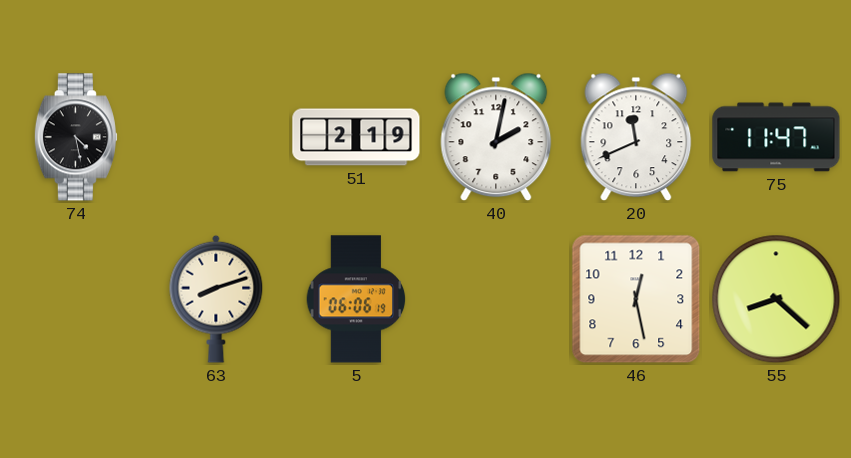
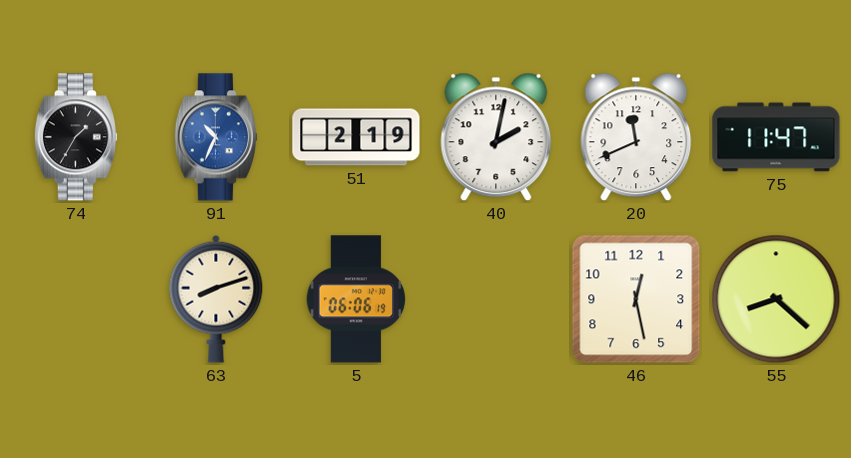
74: 4:28 -> 1:35 (76, 137)
91: none -> 10:34 (216, 137)
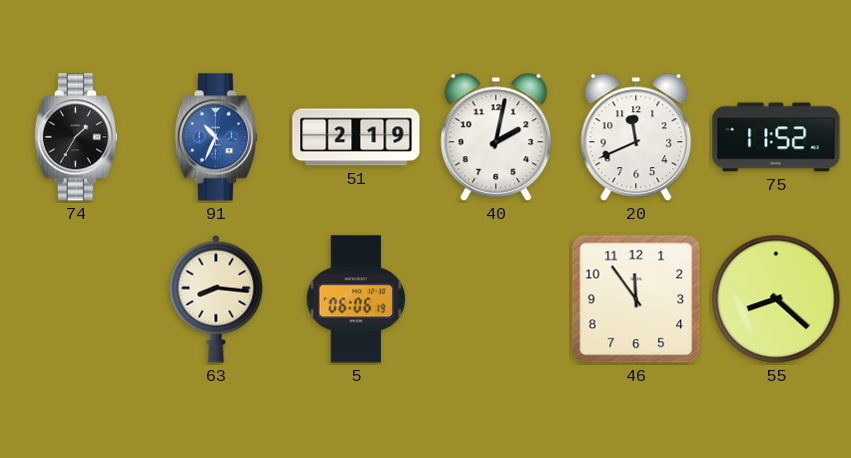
75: 11:47 -> 11:52 (776, 137)
63: 8:12 -> 8:16 (216, 299)
46: 12:28 -> 11:54 (636, 299)
